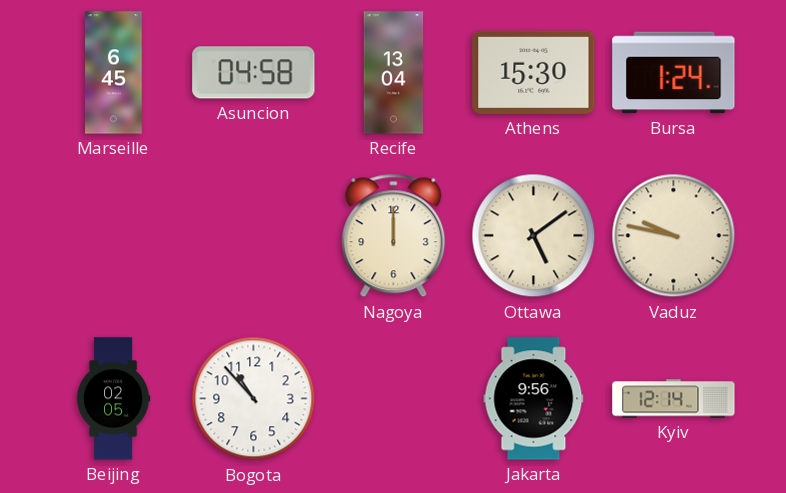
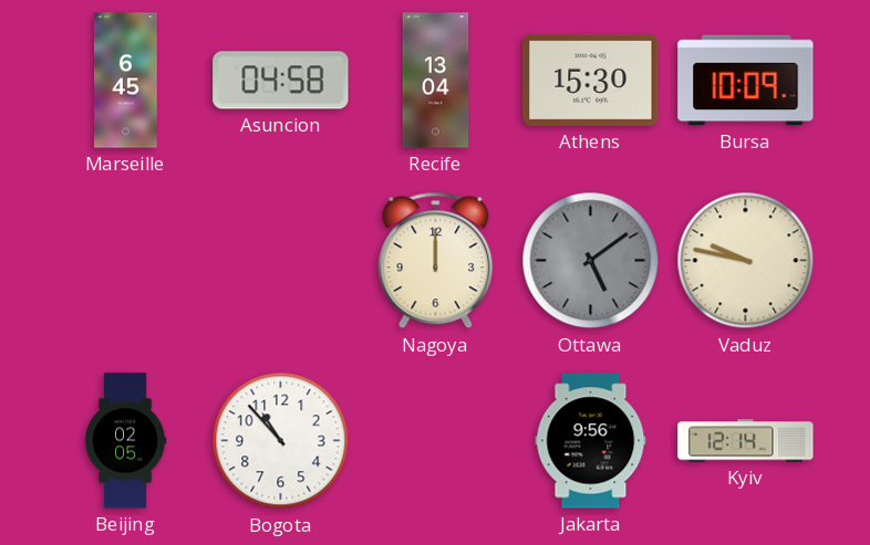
Bursa: 1:24 -> 10:09 (746, 81)
Ottawa dial: cream -> grey (591, 261)
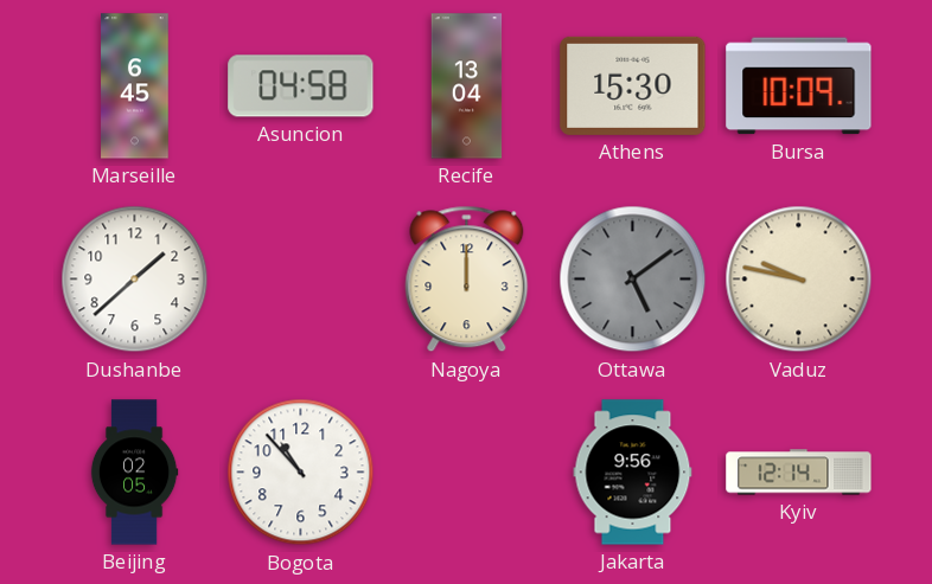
Dushanbe: none -> 1:38 (135, 280)
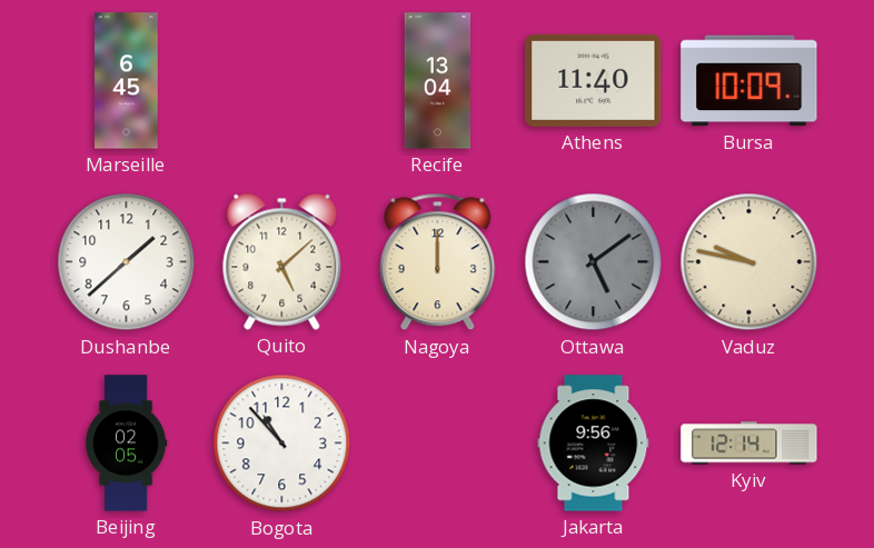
Asuncion: 04:58 -> none (301, 86)
Athens: 15:30 -> 11:40 (594, 80)
Quito: none -> 5:08 (282, 261)
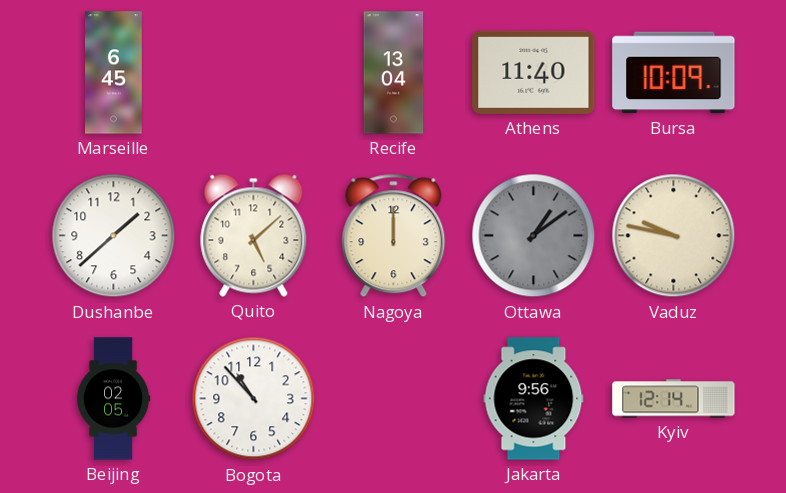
Ottawa: 5:09 -> 1:09 (534, 236)
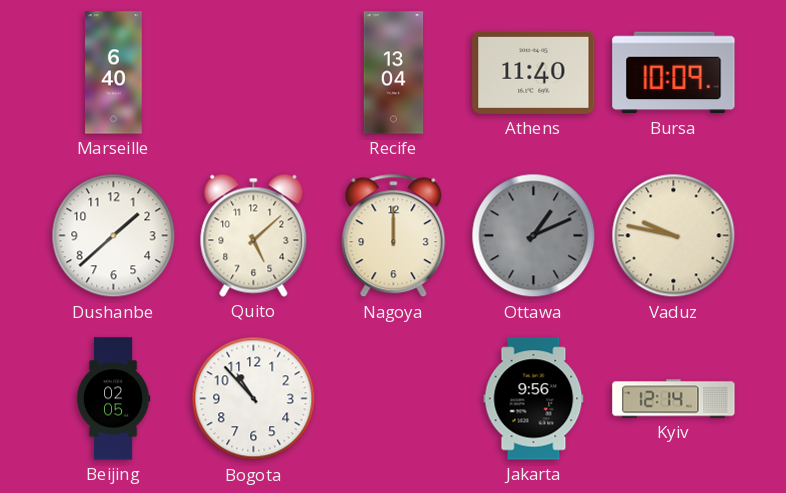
Marseille: 6:45 -> 6:40 (114, 73)
Ottawa: 1:09 -> 1:11 (534, 236)
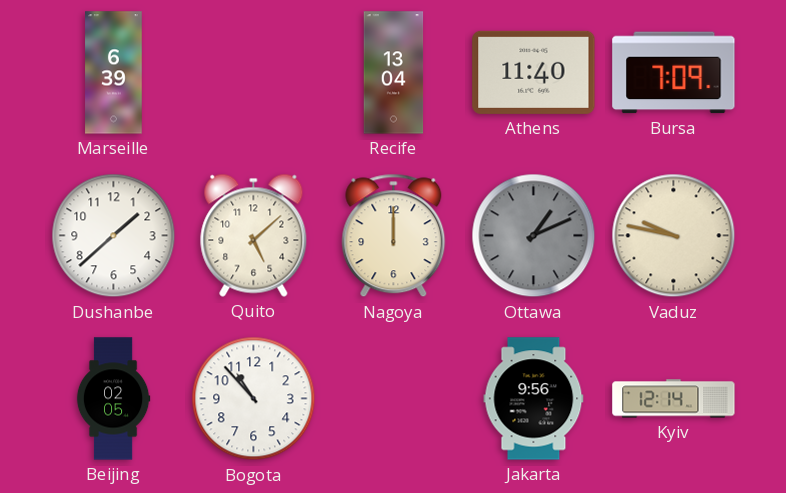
Marseille: 6:40 -> 6:39 (114, 73)
Bursa: 10:09 -> 7:09 (674, 73)
